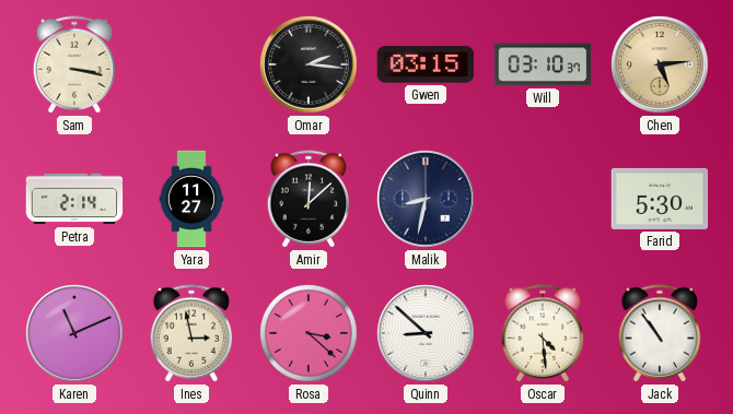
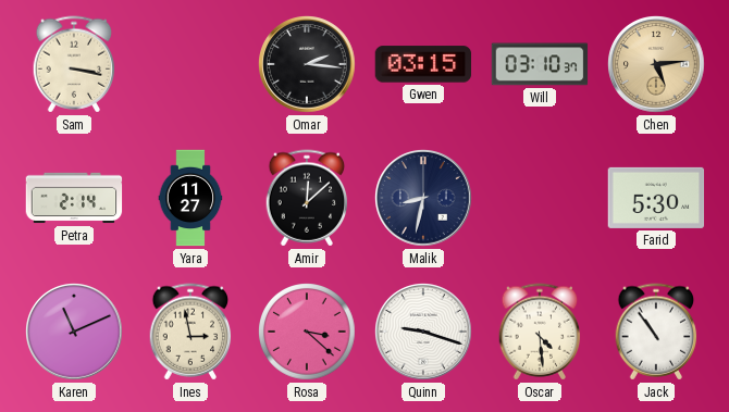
Quinn: 8:52 -> 9:18 (424, 333)
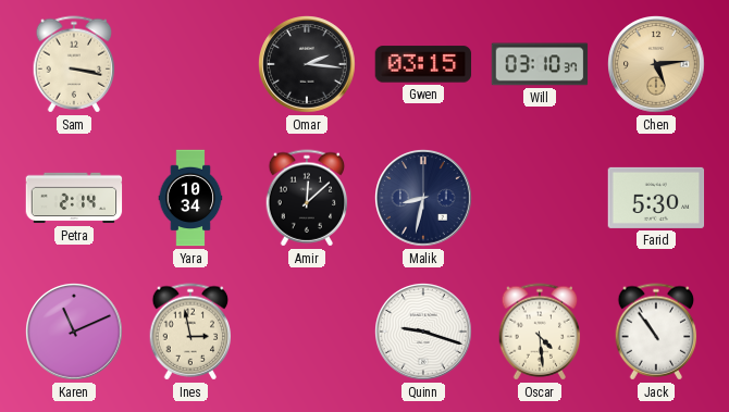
Yara: 11:27 -> 10:34 (190, 198)
Rosa: 3:22 -> none (308, 333)
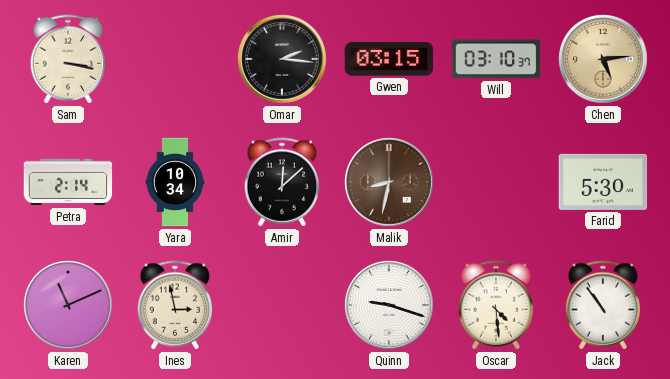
Malik dial: navy -> brown (390, 183)
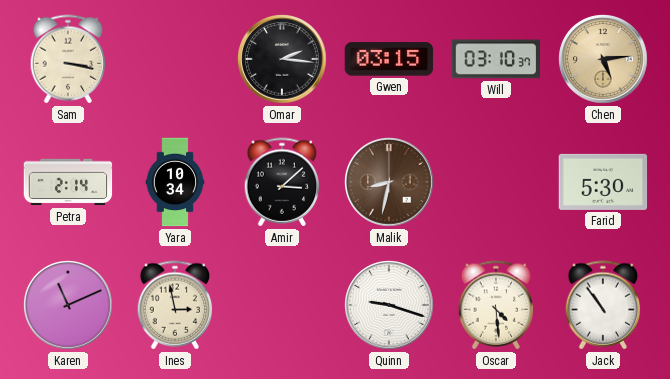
Amir: 12:08 -> 3:08 (282, 182)
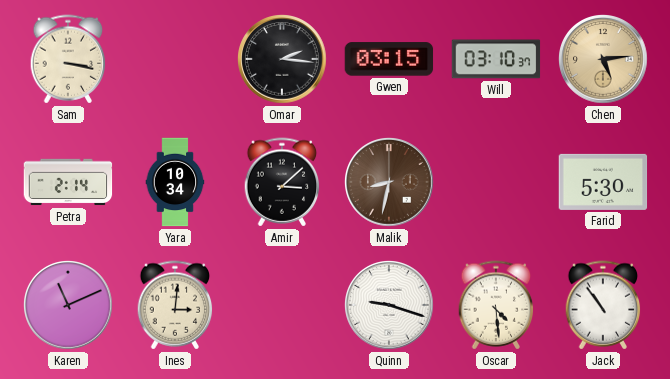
Ines: 2:58 -> 3:01 (175, 305)
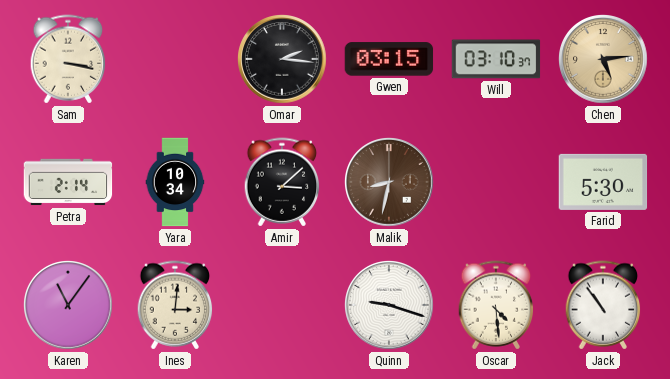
Karen: 11:11 -> 11:06 (69, 306)
